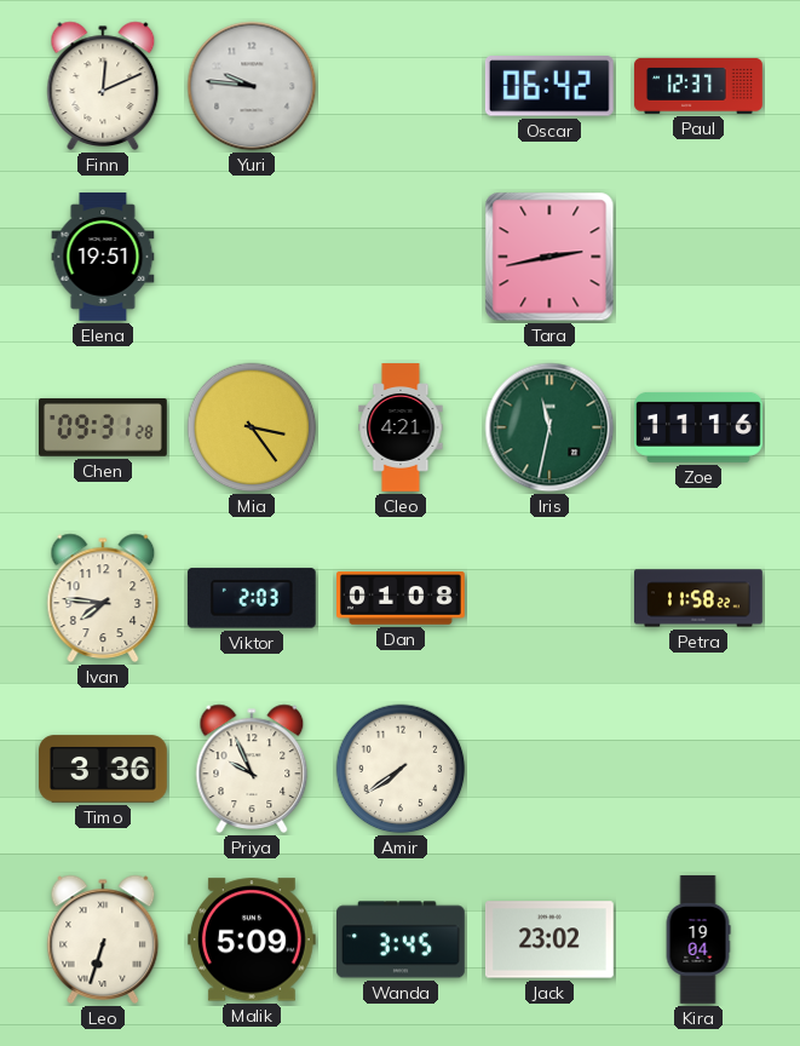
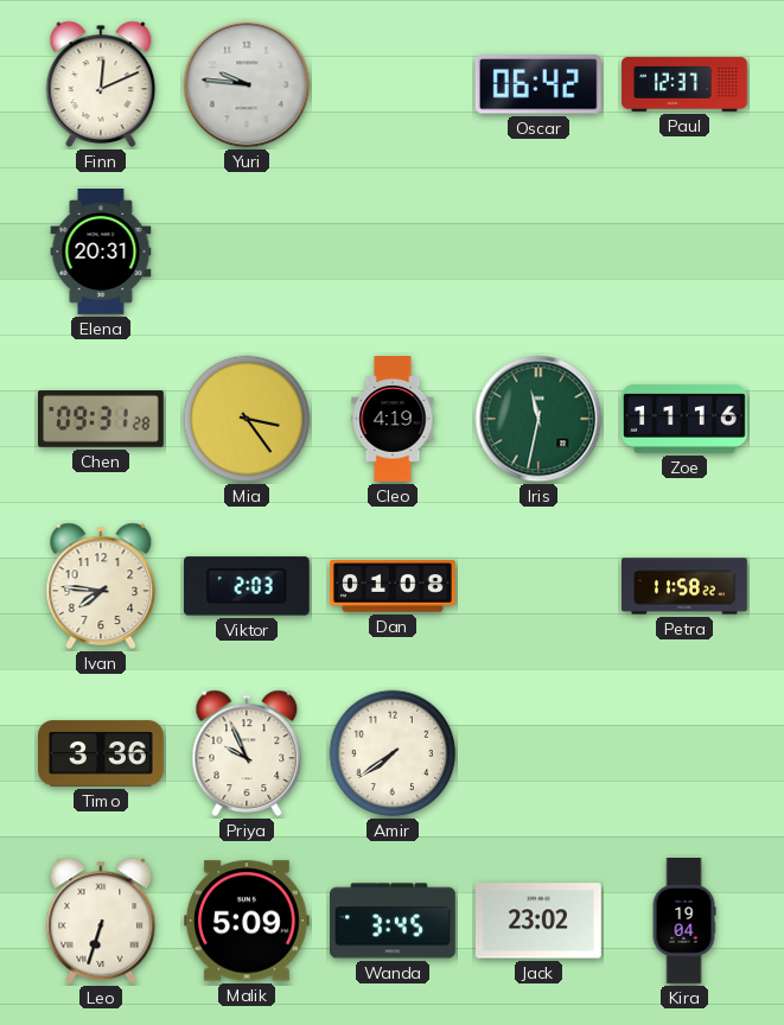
Elena: 19:51 -> 20:31 (101, 253)
Tara: 2:43 -> none (549, 257)
Cleo: 4:21 -> 4:19 (393, 419)
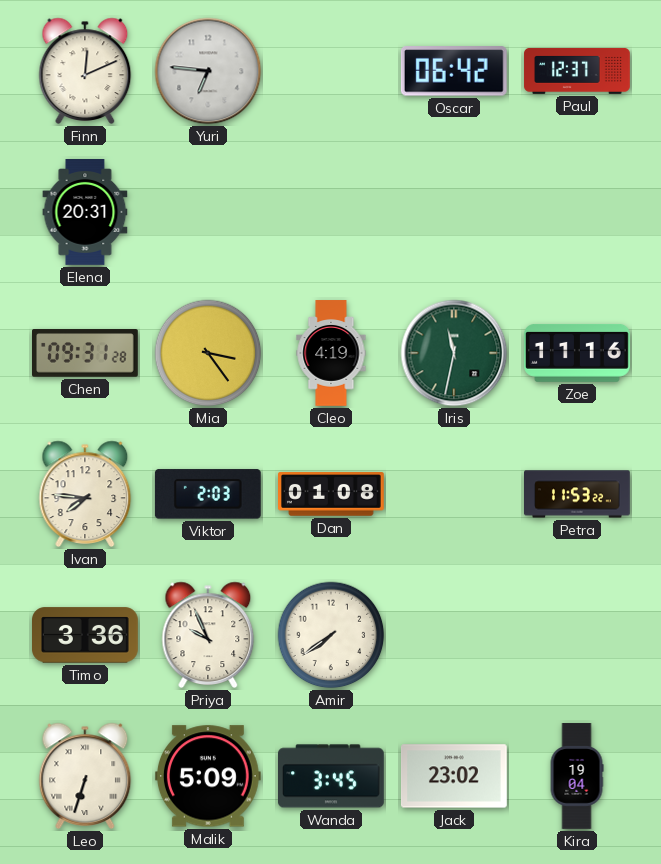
Yuri: 9:46 -> 6:46 (208, 71)
Petra: 11:58 -> 11:53 (578, 494)
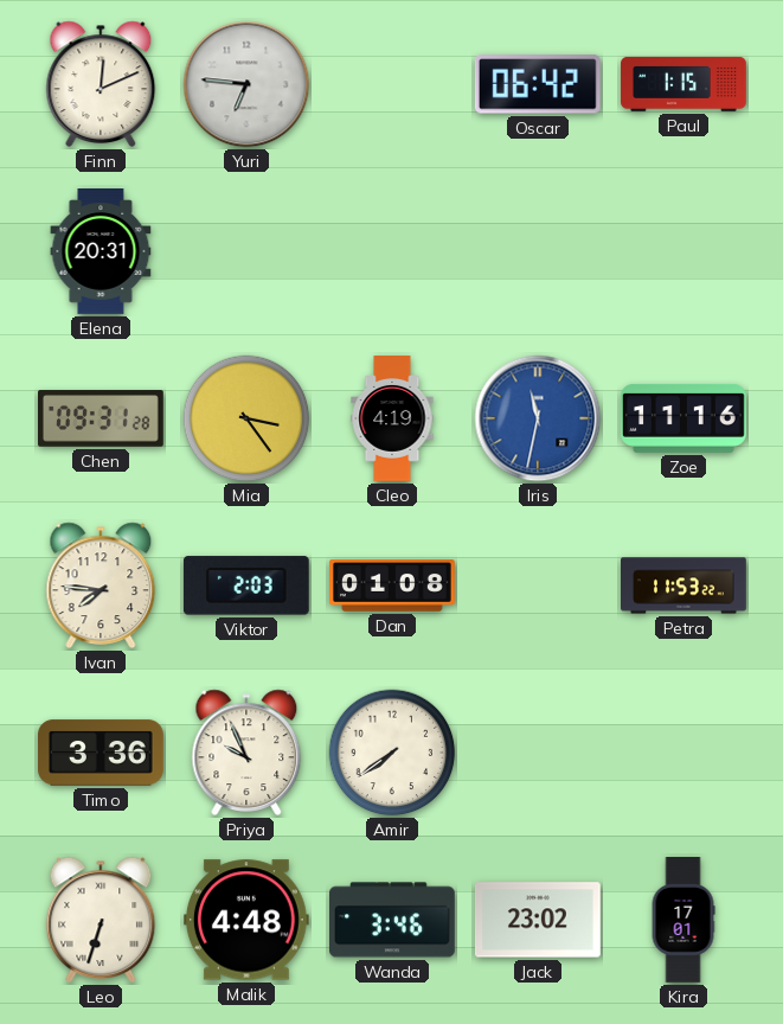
Paul: 12:37 -> 1:15 (683, 84)
Iris dial: green -> blue (538, 418)
Malik: 5:09 -> 4:48 (246, 920)
Wanda: 3:45 -> 3:46 (393, 920)
Kira: 19:04 -> 17:01 (683, 920)
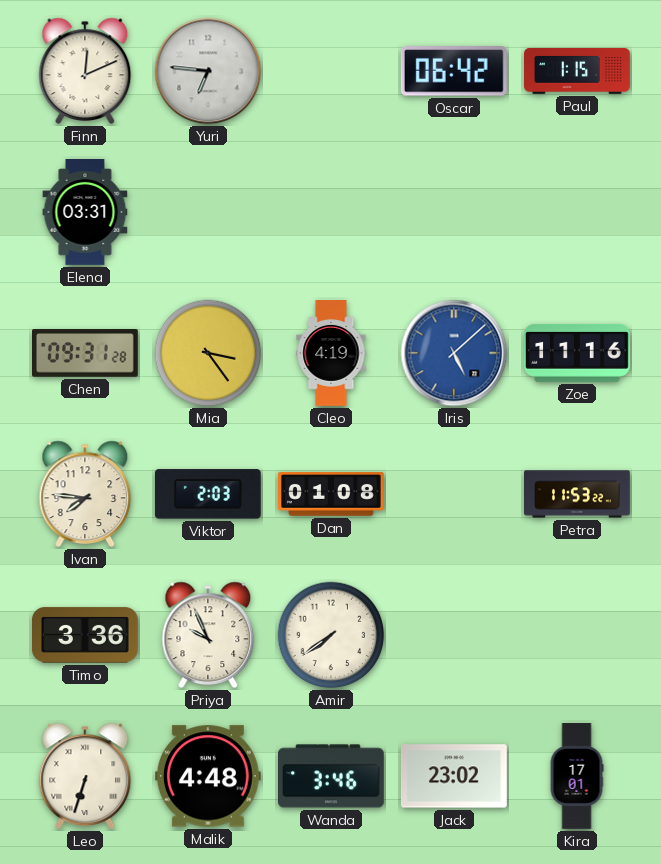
Elena: 20:31 -> 03:31 (85, 213)
Iris: 11:32 -> 5:08 (454, 353)
